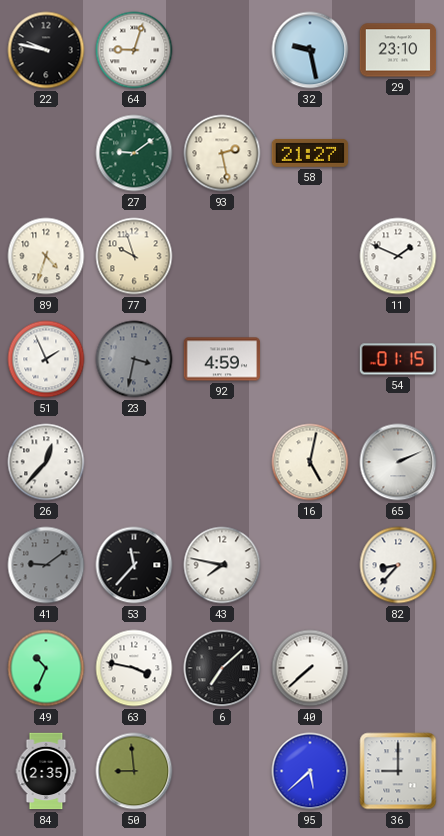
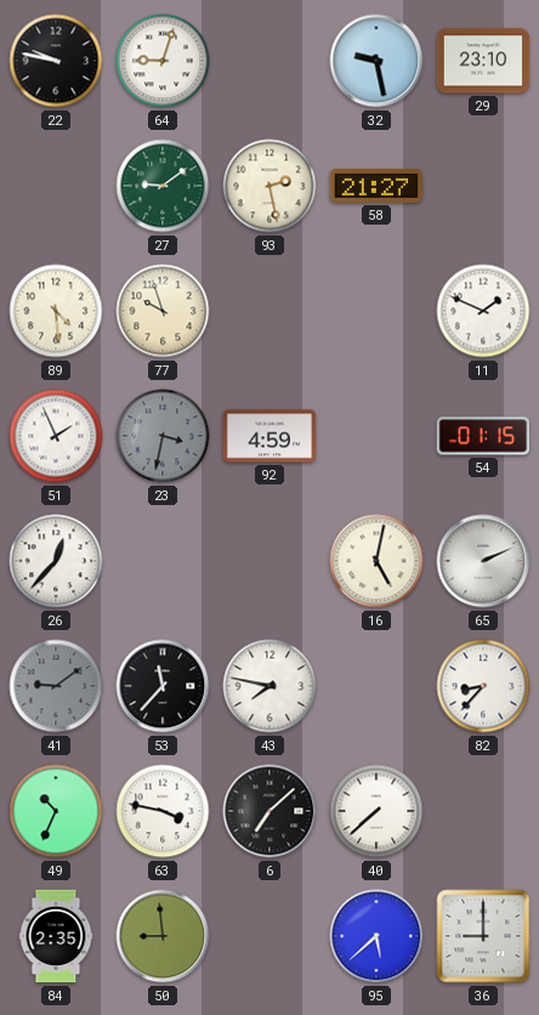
89: 4:33 -> 4:29 (56, 311)
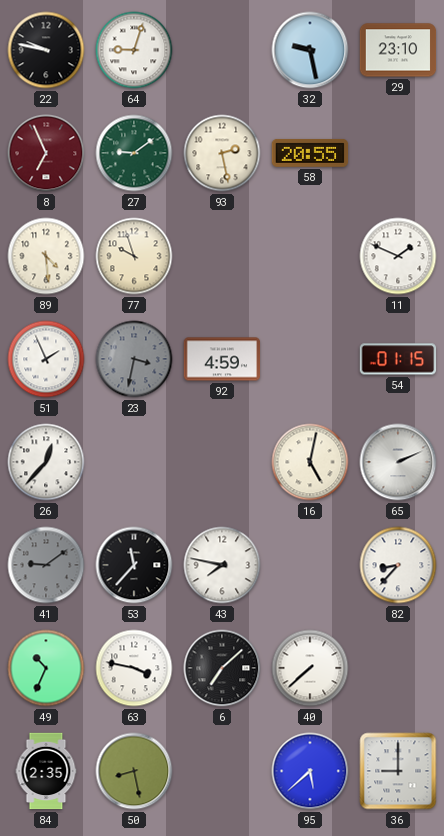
8: none -> 6:56 (46, 153)
58: 21:27 -> 20:55 (310, 153)
50: 8:59 -> 8:28 (134, 771)
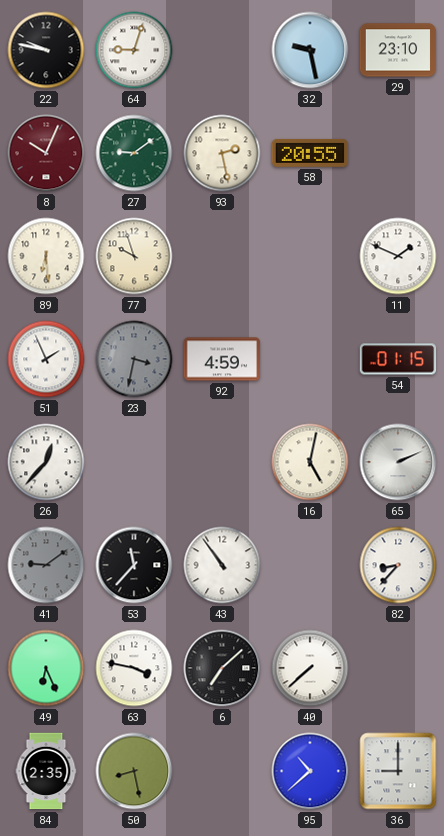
8: 6:56 -> 10:04 (46, 153)
89: 4:29 -> 6:29 (46, 256)
43: 7:47 -> 10:54 (222, 565)
49: 10:34 -> 6:26 (46, 668)
95: 5:38 -> 10:38 (310, 771)
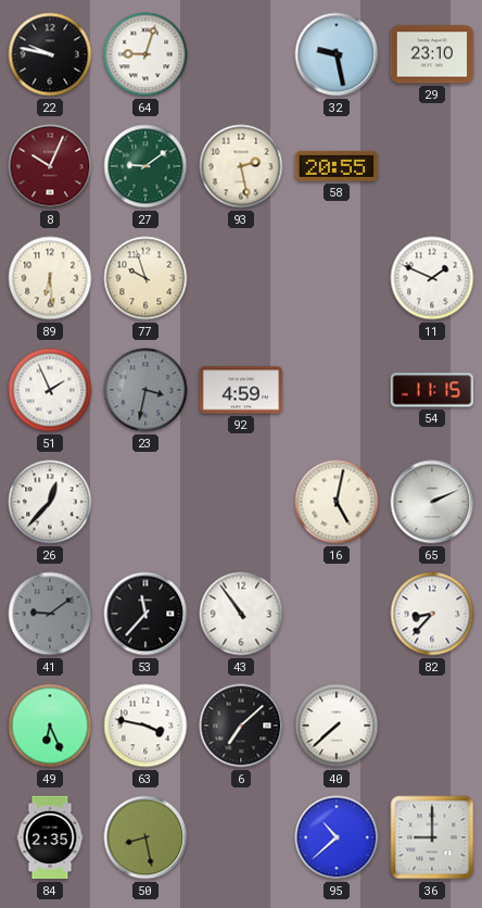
54: 01:15 -> 11:15 (432, 390)
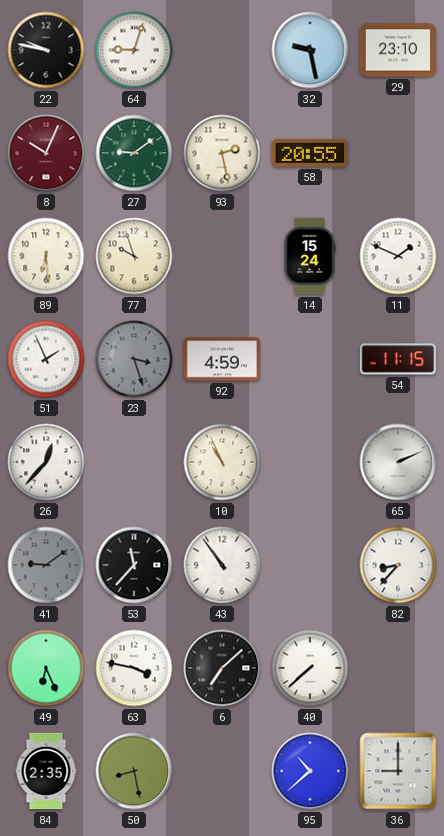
14: none -> 15:24 (310, 256)
23: 3:32 -> 3:27 (134, 359)
10: none -> 10:56 (222, 462)
16: 5:02 -> none (337, 502)
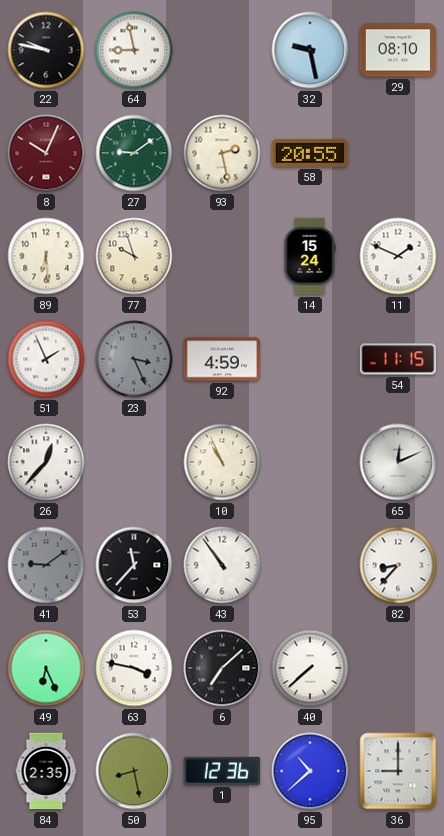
64: 9:03 -> 8:58 (134, 50)
29: 23:10 -> 08:10 (398, 50)
23: 3:27 -> 3:26 (134, 359)
65: 2:11 -> 12:11 (398, 462)
1: none -> 12:36 (222, 771)
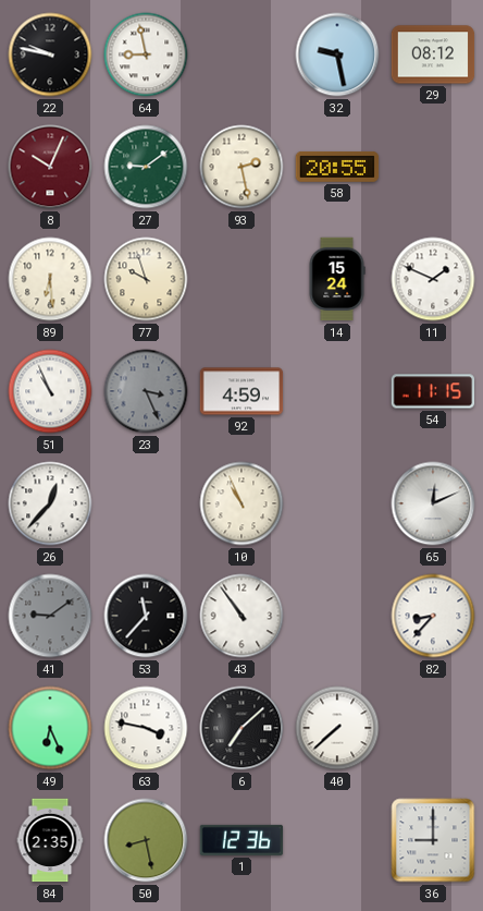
29: 08:10 -> 08:12 (433, 54)
51: 1:56 -> 10:56 (50, 391)
95: 10:38 -> none (310, 771)
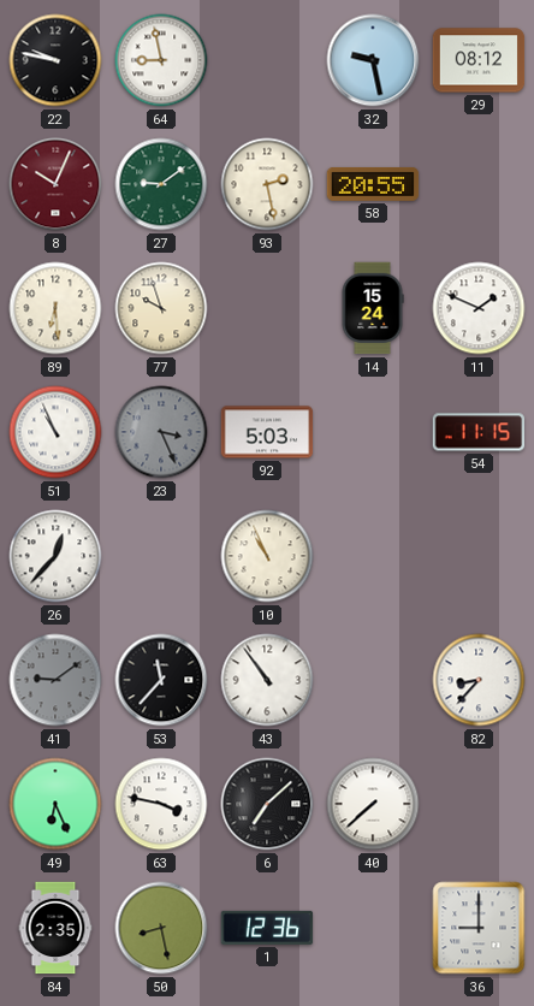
92: 4:59 -> 5:03 (267, 432)
65: 12:11 -> none (433, 503)
